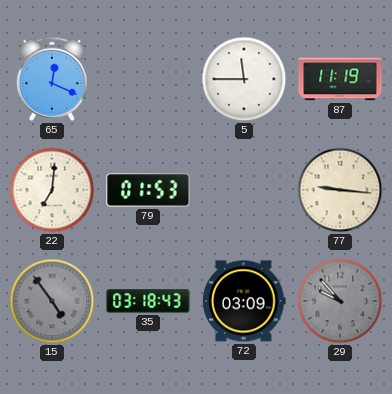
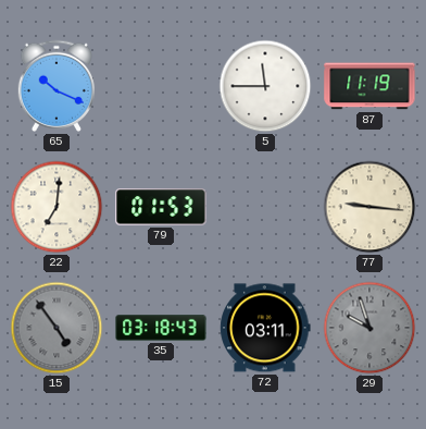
65: 12:19 -> 10:19 (57, 86)
72: 03:09 -> 03:11 (265, 328)
29: 9:53 -> 9:57 (369, 328)
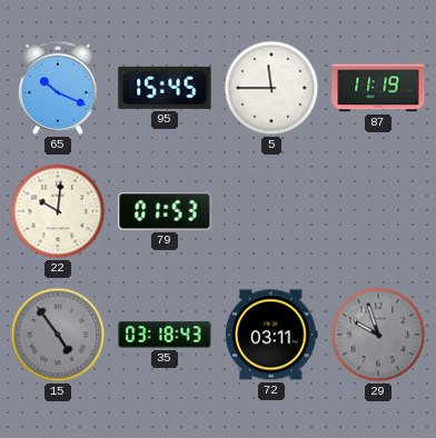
95: none -> 15:45 (165, 88)
22: 7:01 -> 10:01 (58, 211)
77: 9:16 -> none (369, 207)
